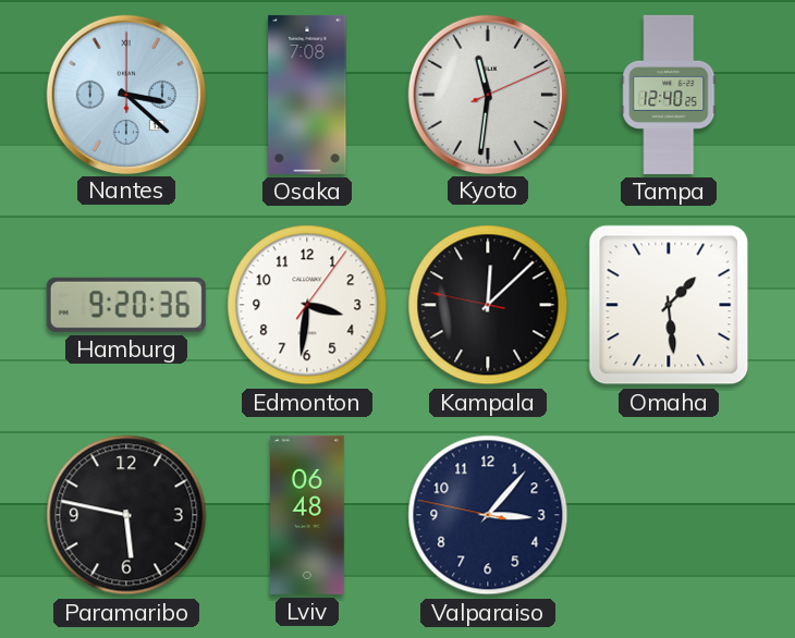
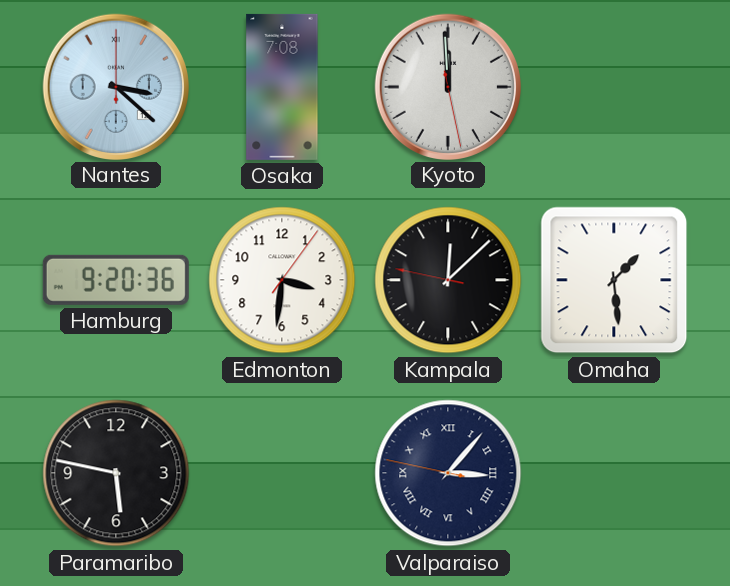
Kyoto: 11:31 -> 11:59 (447, 86)
Tampa: 12:40 -> none (669, 95)
Lviv: 06:48 -> none (308, 515)
Valparaiso numerals: Arabic -> Roman (448, 473)
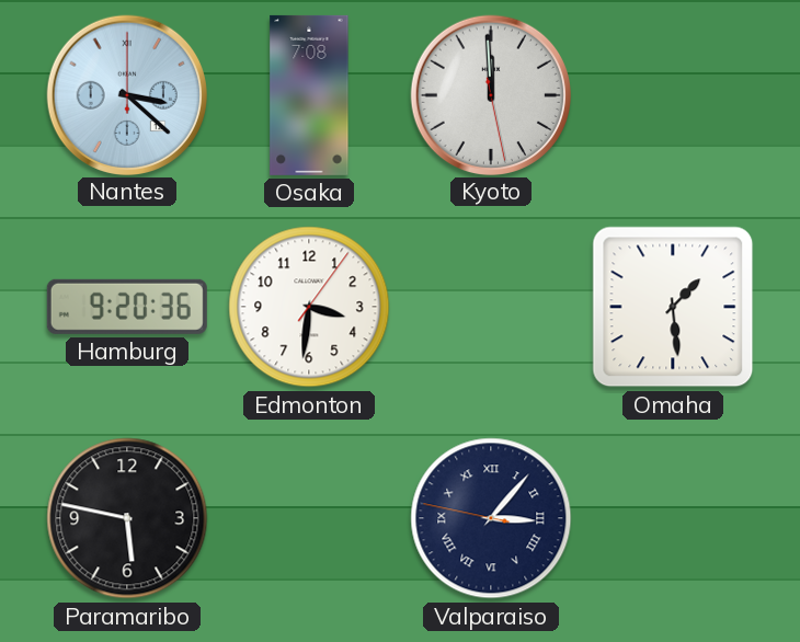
Kampala: 12:07 -> none (448, 280)
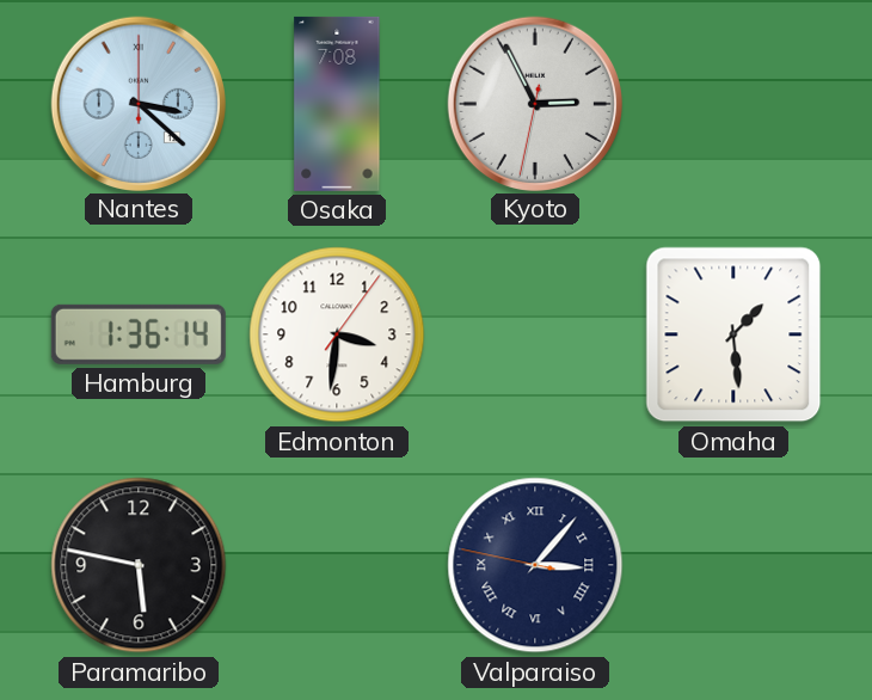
Kyoto: 11:59 -> 2:55 (534, 103)
Hamburg: 9:20 -> 1:36 (139, 334)
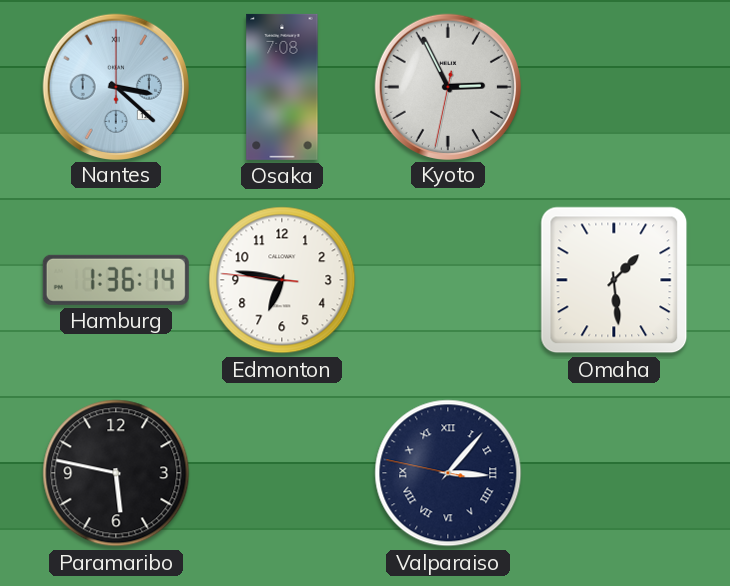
Edmonton: 3:31 -> 6:46 (282, 280)
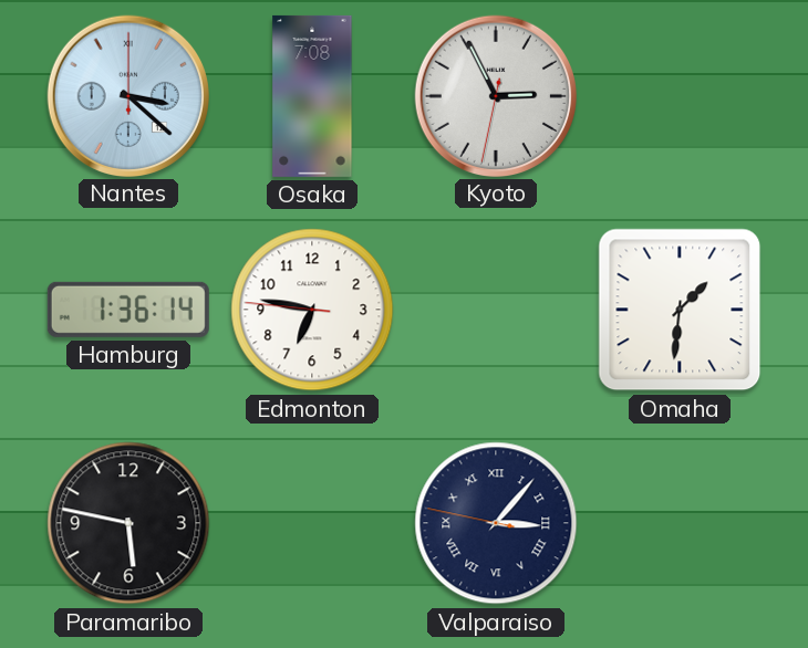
Omaha: 1:29 -> 1:31 (680, 310)
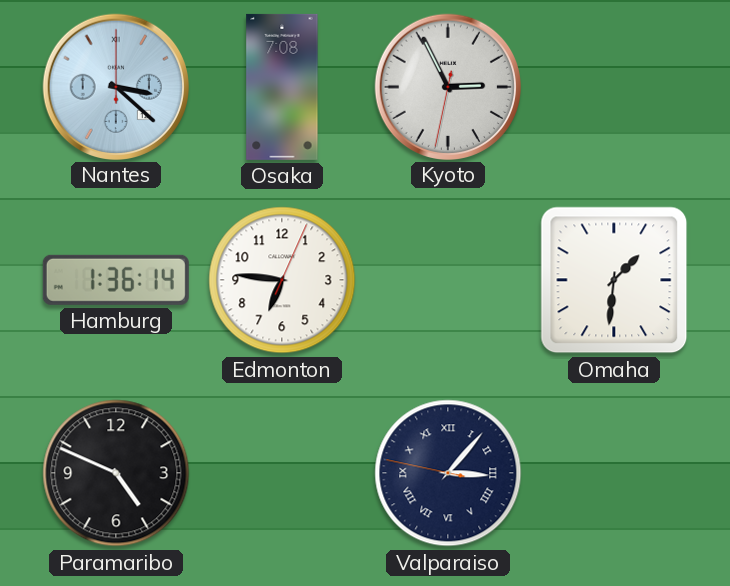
Edmonton: 6:46:46 -> 6:46:04 (282, 280)
Paramaribo: 5:47 -> 4:49 (116, 473)
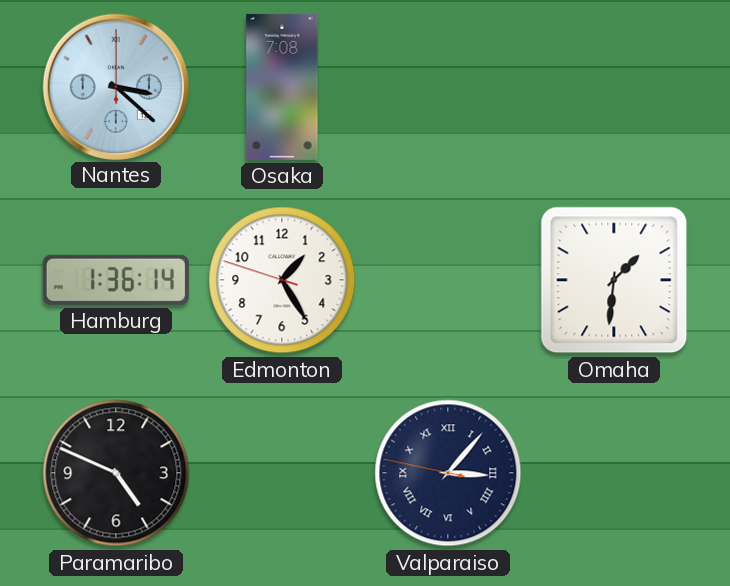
Kyoto: 2:55 -> none (447, 86)
Edmonton: 6:46 -> 1:24 (282, 280)
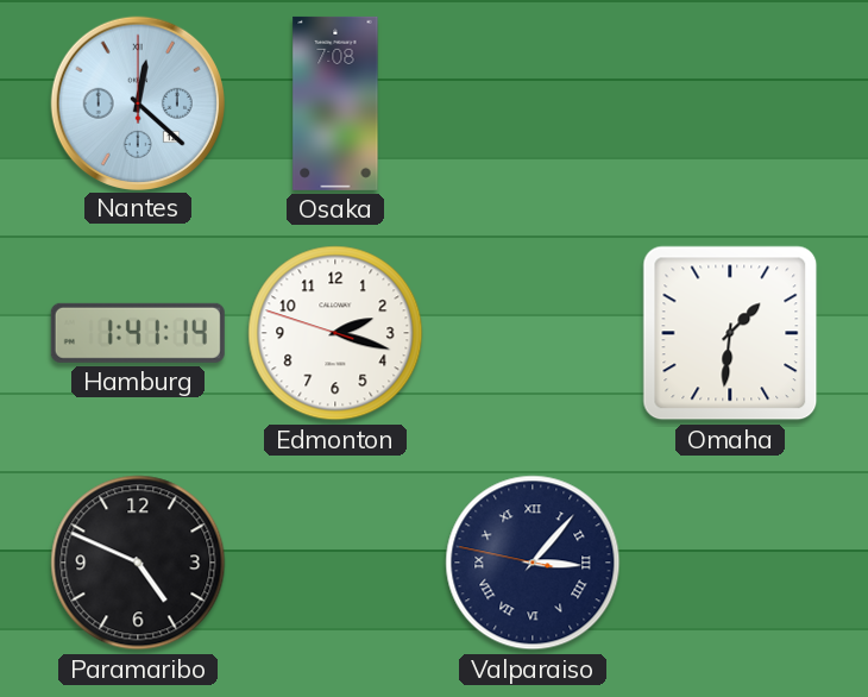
Nantes: 3:22 -> 12:22 (137, 102)
Hamburg: 1:36 -> 1:41 (138, 333)
Edmonton: 1:24 -> 2:17 (335, 333)
